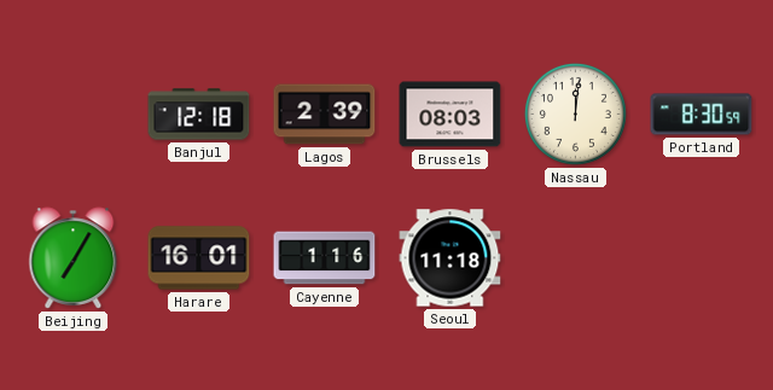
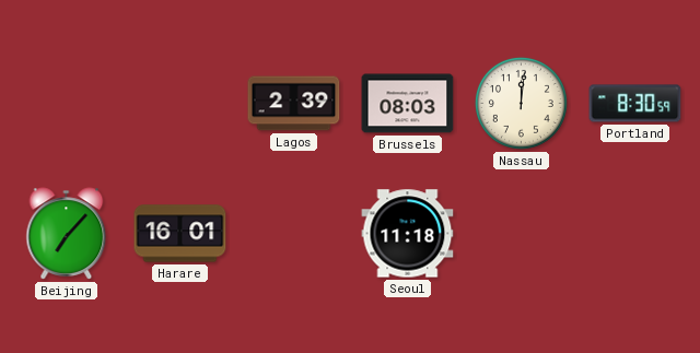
Banjul: 12:18 -> none (199, 115)
Beijing: 7:05 -> 7:07 (67, 234)
Cayenne: 1:16 -> none (325, 258)
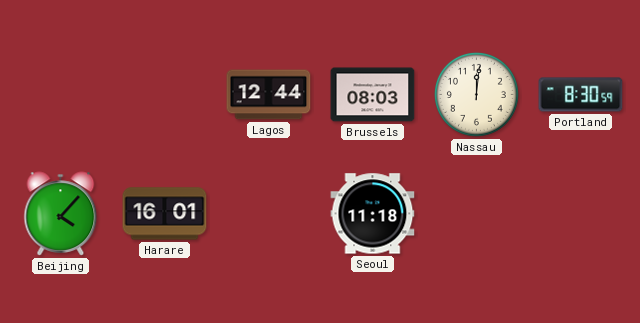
Lagos: 2:39 -> 12:44 (269, 95)
Beijing: 7:07 -> 4:07 (61, 214)
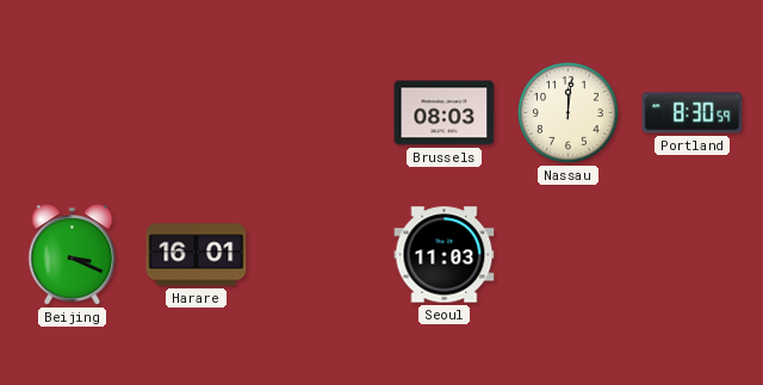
Lagos: 12:44 -> none (269, 95)
Beijing: 4:07 -> 3:19 (73, 255)
Seoul: 11:18 -> 11:03 (445, 255)
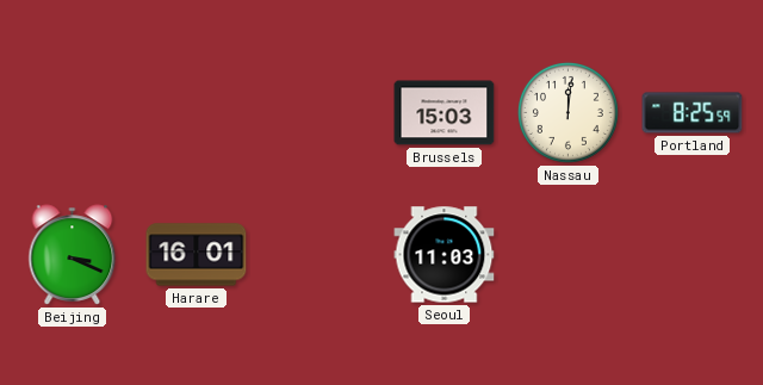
Brussels: 08:03 -> 15:03 (445, 113)
Portland: 8:30 -> 8:25 (693, 113)
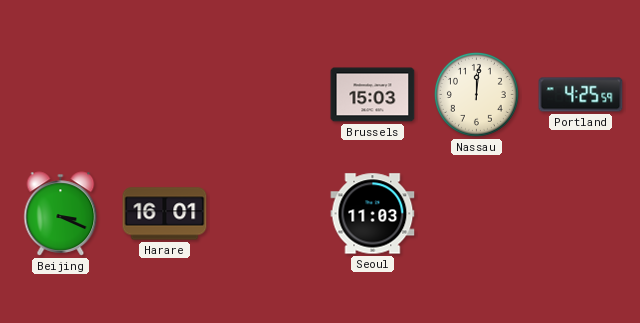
Portland: 8:25 -> 4:25 (581, 95)
